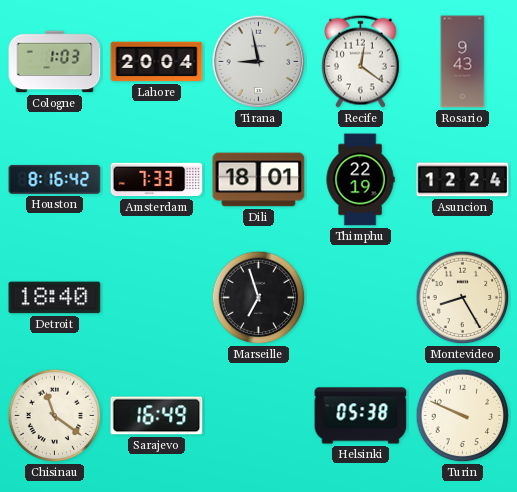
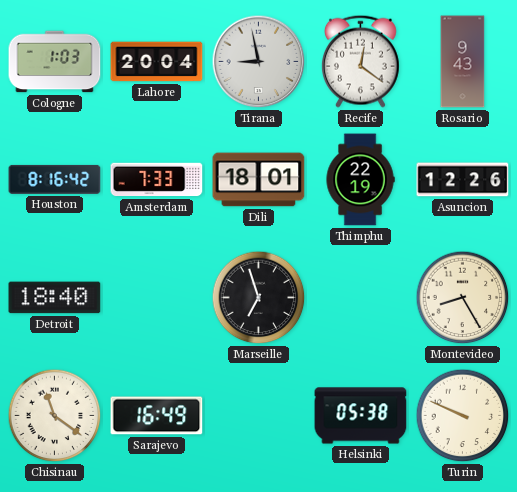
Asuncion: 12:24 -> 12:26 (463, 180)
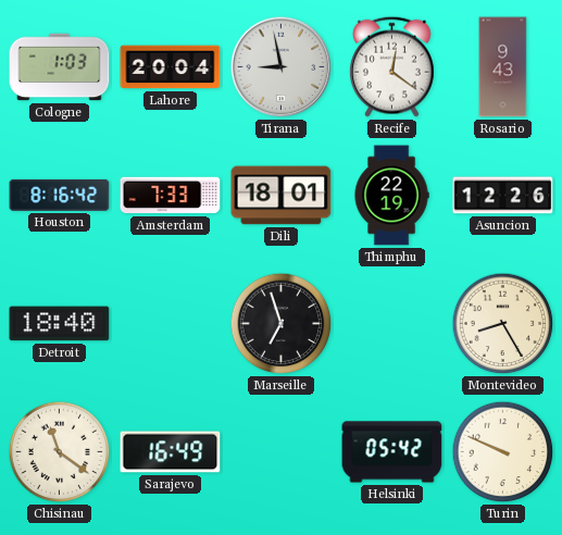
Helsinki: 05:38 -> 05:42 (392, 452)
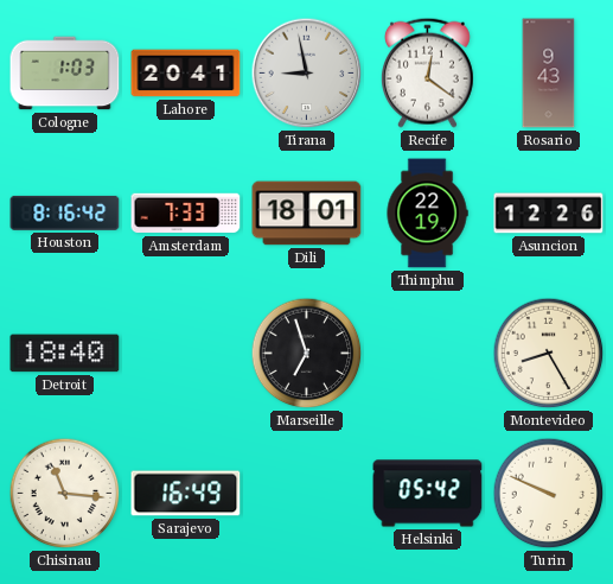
Lahore: 20:04 -> 20:41 (186, 74)
Chisinau: 11:21 -> 11:16 (65, 494)
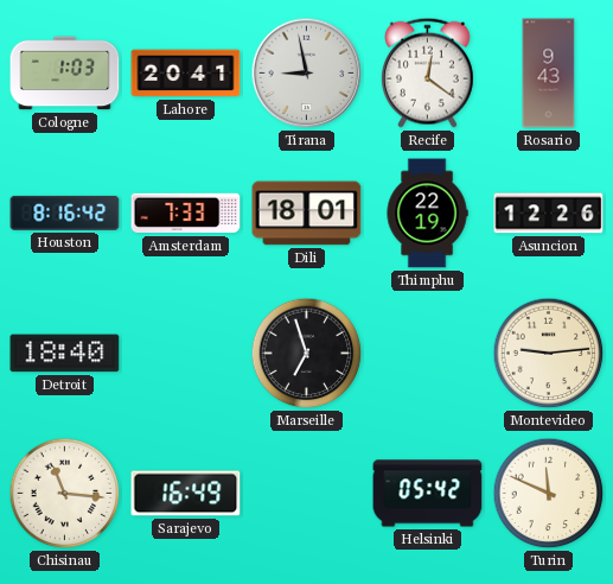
Montevideo: 8:25 -> 9:14 (549, 354)
Turin: 9:49 -> 11:49 (549, 494)
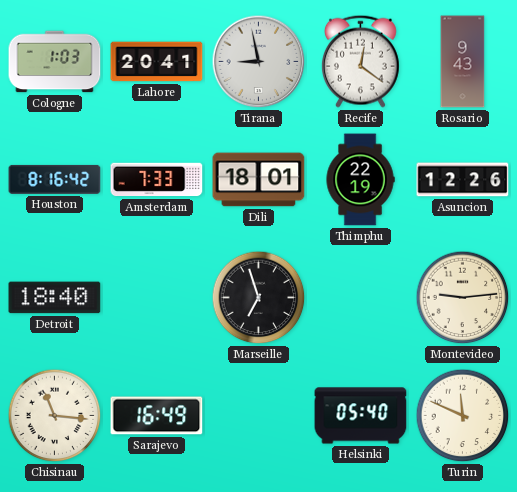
Helsinki: 05:42 -> 05:40 (361, 416)
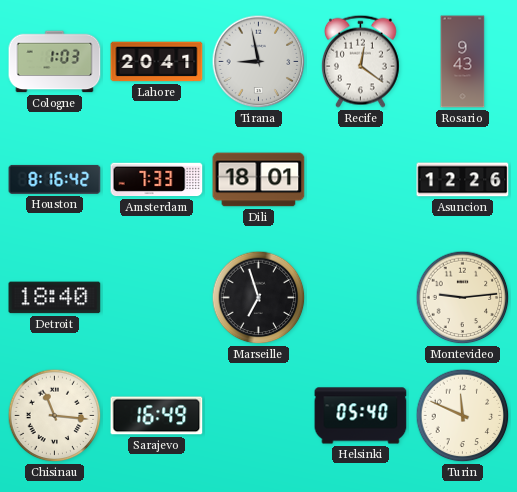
Thimphu: 22:19 -> none (360, 180)
